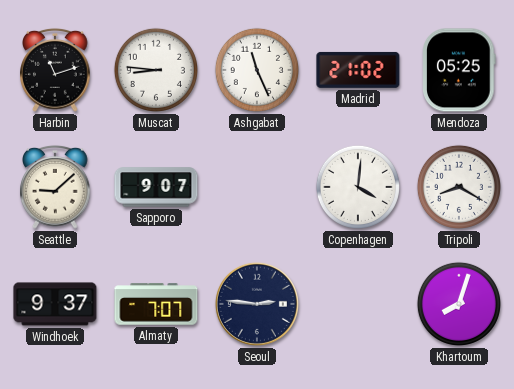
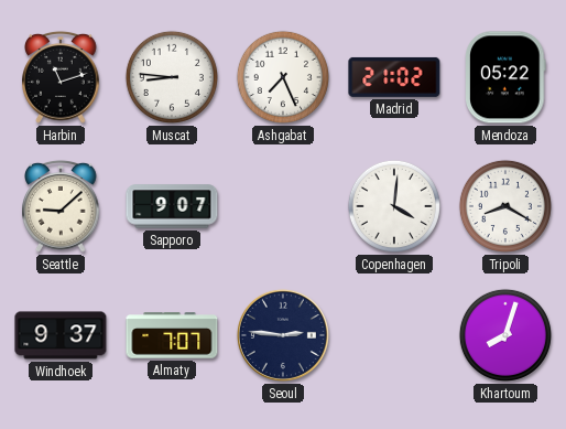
Ashgabat: 11:26 -> 7:26 (283, 77)
Mendoza: 05:25 -> 05:22 (507, 77)
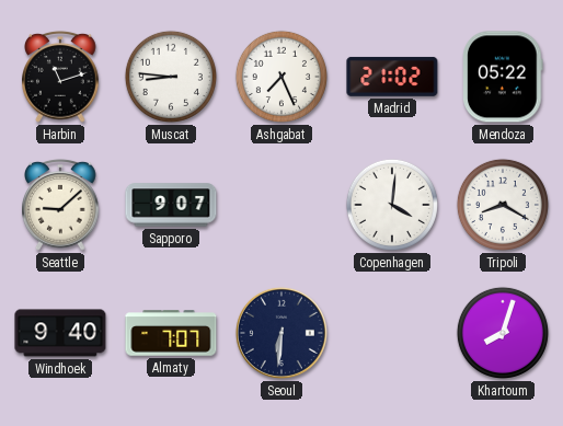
Windhoek: 9:37 -> 9:40 (60, 333)
Seoul: 2:46 -> 6:31 (281, 333)
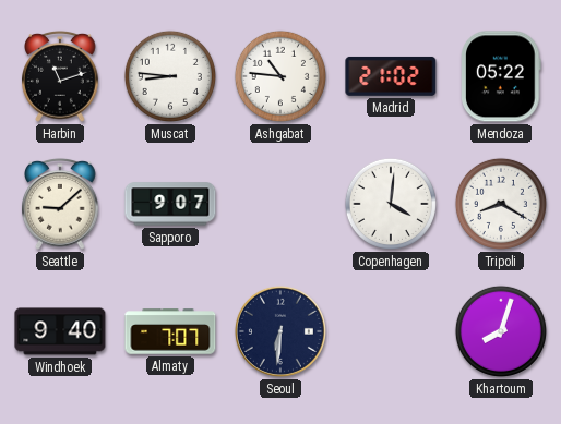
Ashgabat: 7:26 -> 10:46 (280, 76)
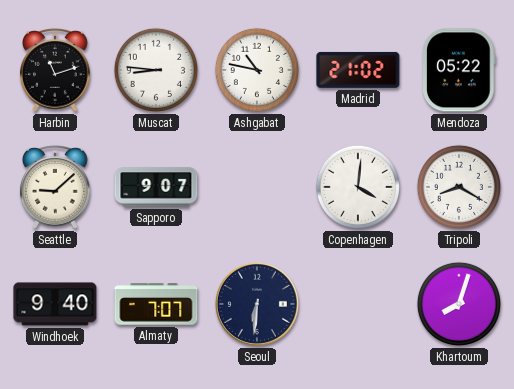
Ashgabat: 10:46 -> 10:47 (257, 70)
